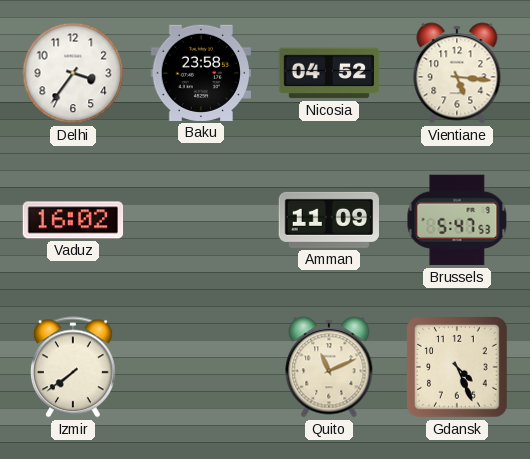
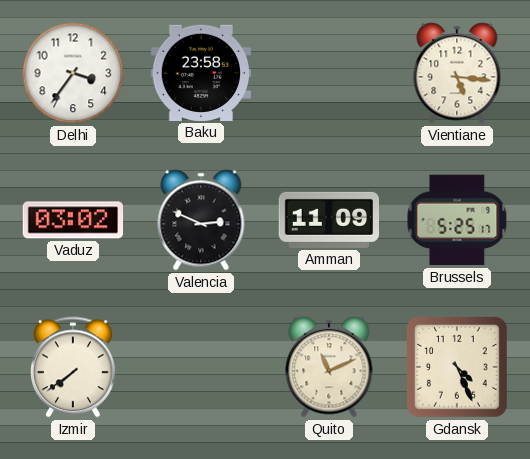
Nicosia: 04:52 -> none (329, 73)
Vaduz: 16:02 -> 03:02 (73, 220)
Valencia: none -> 2:49 (201, 220)
Brussels: 5:47 -> 5:25 (457, 220)
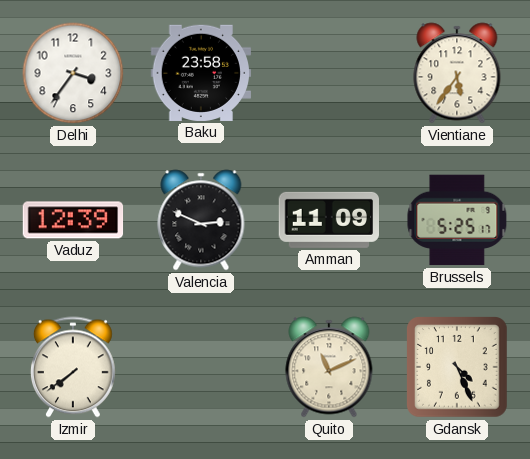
Vientiane: 5:16 -> 5:36 (457, 73)
Vaduz: 03:02 -> 12:39 (73, 220)
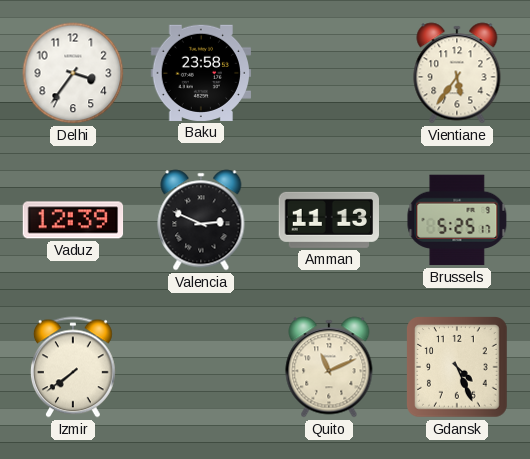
Amman: 11:09 -> 11:13 (328, 220)
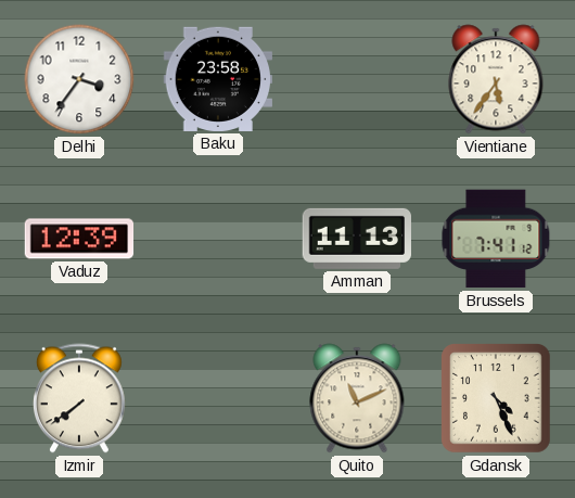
Valencia: 2:49 -> none (201, 220)
Brussels: 5:25 -> 7:41 (496, 239)
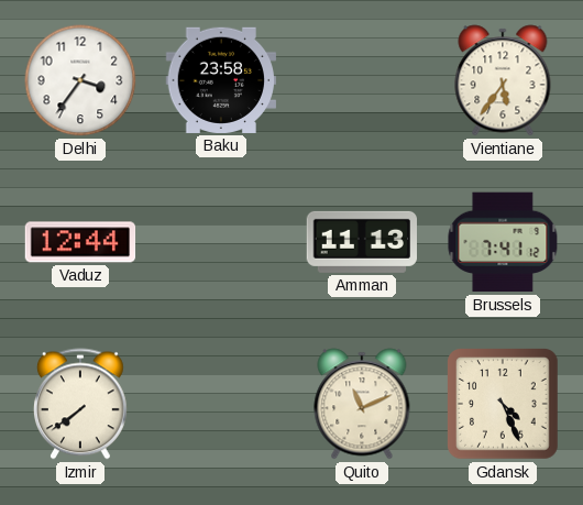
Vaduz: 12:39 -> 12:44 (80, 242)
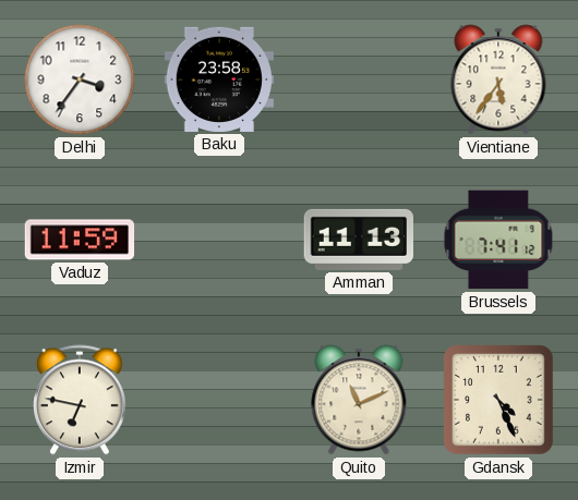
Vaduz: 12:44 -> 11:59 (80, 240)
Izmir: 7:39 -> 6:47 (80, 400)
